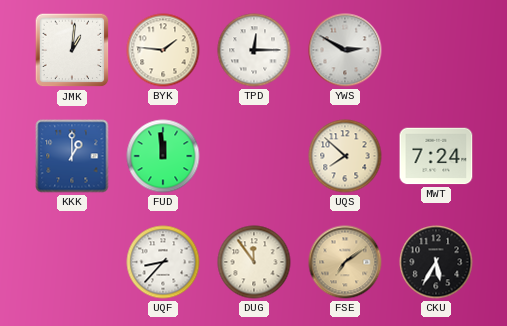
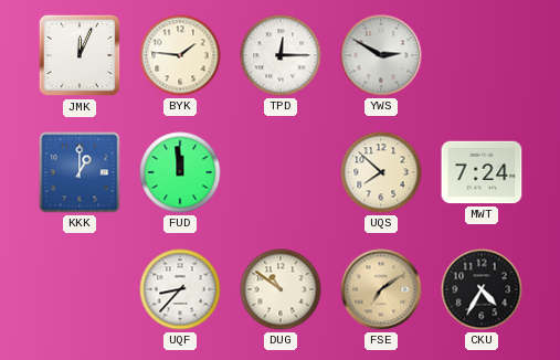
JMK: 1:01 -> 12:04 (80, 55)
DUG: 11:54 -> 10:51 (281, 289)
CKU: 5:35 -> 4:35 (482, 289)
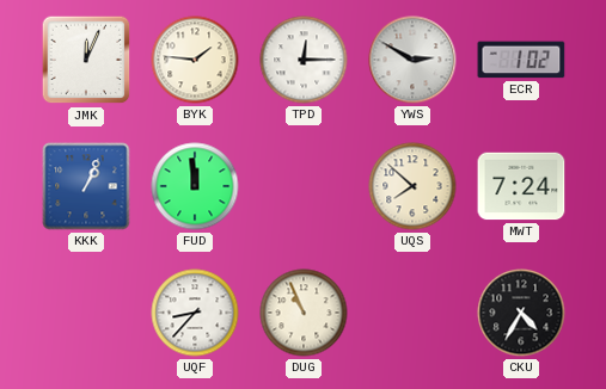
ECR: none -> 1:02 (521, 60)
KKK: 1:00 -> 1:04 (86, 186)
DUG: 10:51 -> 10:56 (304, 313)
FSE: 7:09 -> none (381, 289)
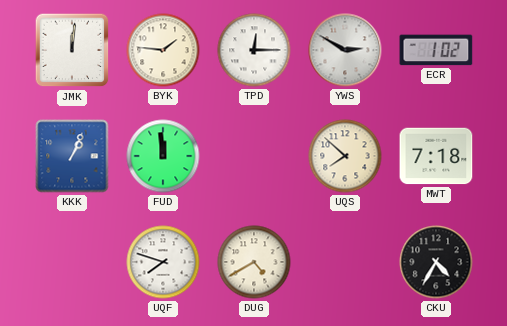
JMK: 12:04 -> 12:01 (72, 50)
MWT: 7:24 -> 7:18 (436, 156)
UQF: 8:37 -> 7:48 (163, 262)
DUG: 10:56 -> 4:40 (254, 262)
